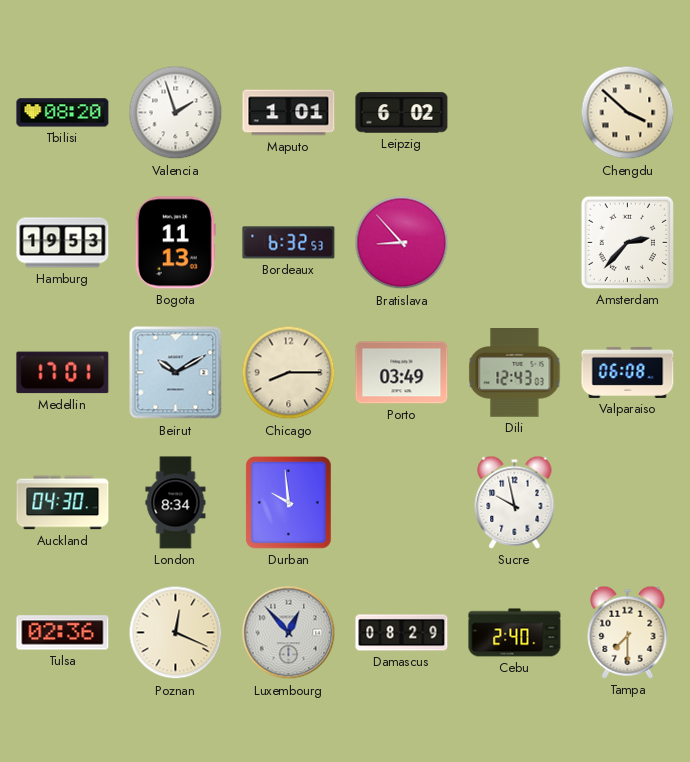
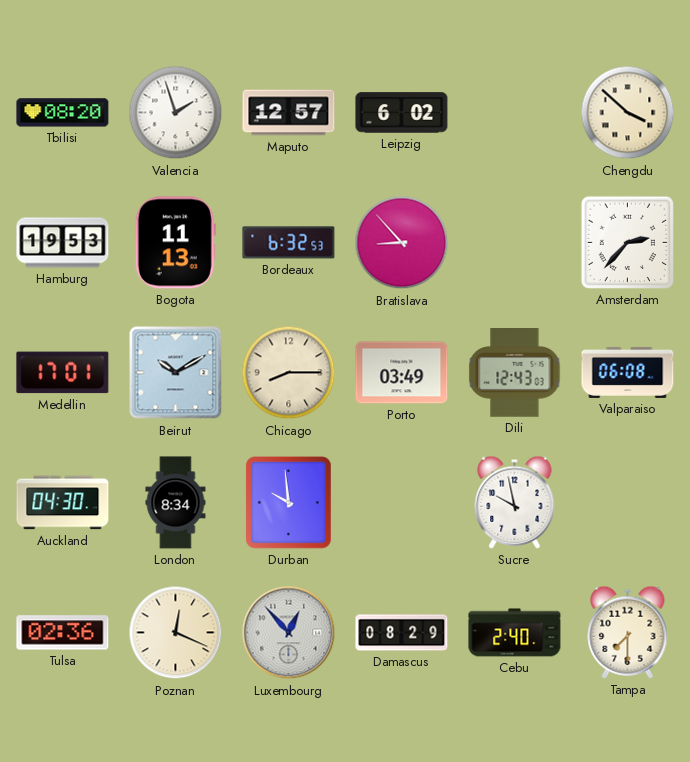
Maputo: 1:01 -> 12:57 (289, 113)
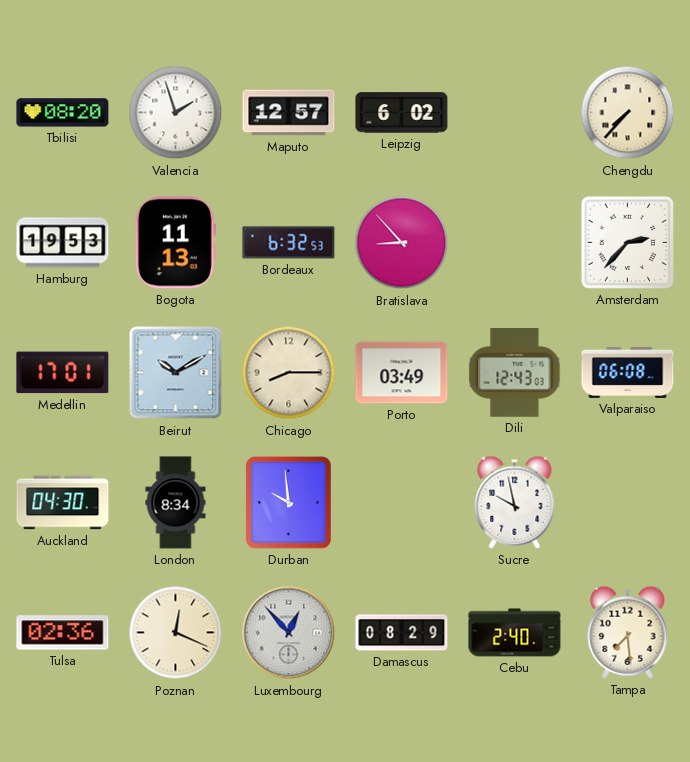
Chengdu: 3:52 -> 7:37 (628, 113)
Tampa: 7:30 -> 7:29 (628, 632)
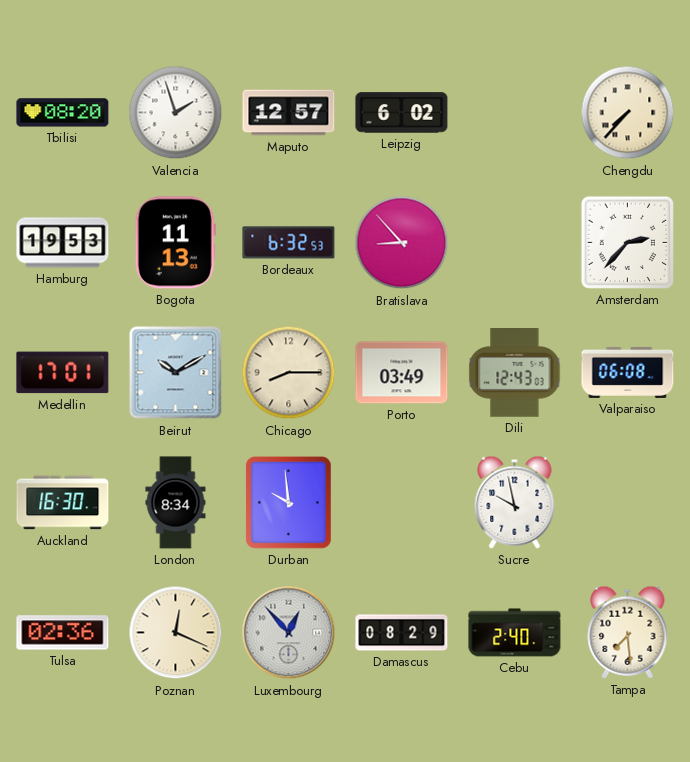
Auckland: 04:30 -> 16:30 (63, 503)
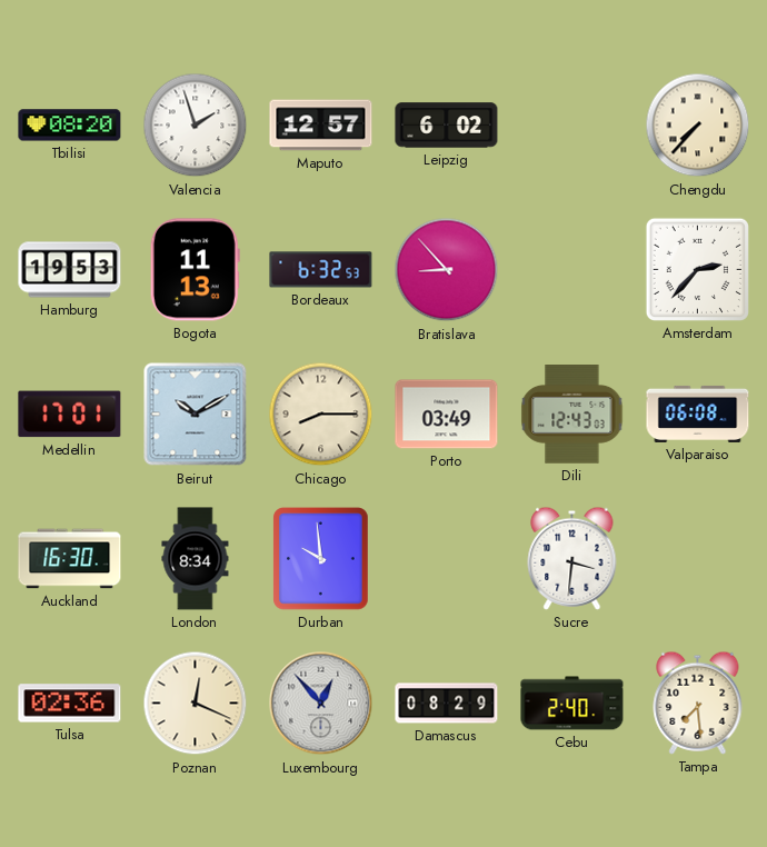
Sucre: 9:58 -> 3:31 (572, 558)
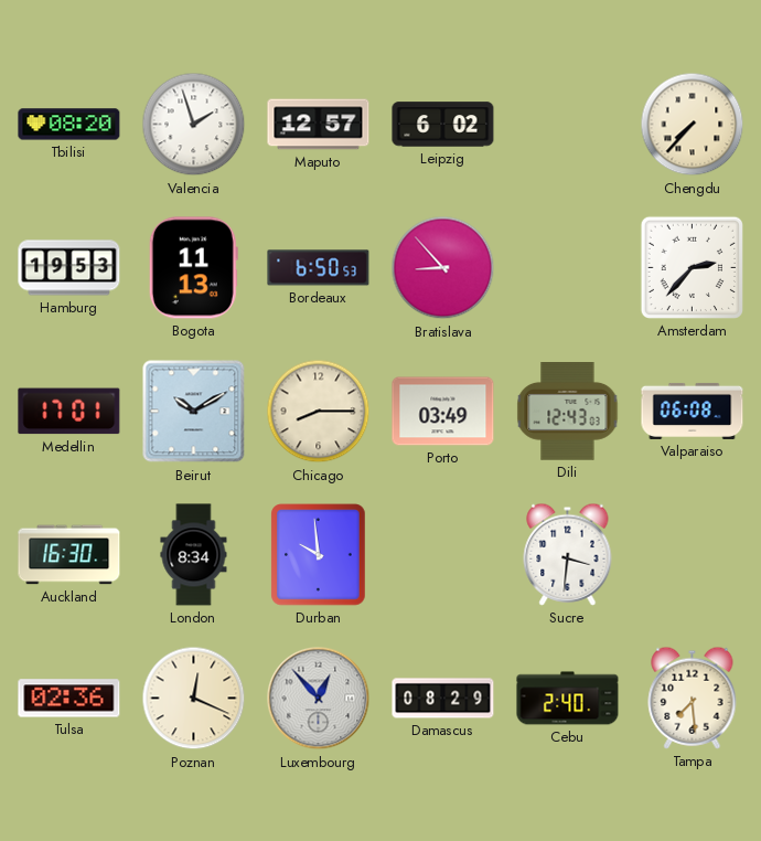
Bordeaux: 6:32 -> 6:50 (319, 268)
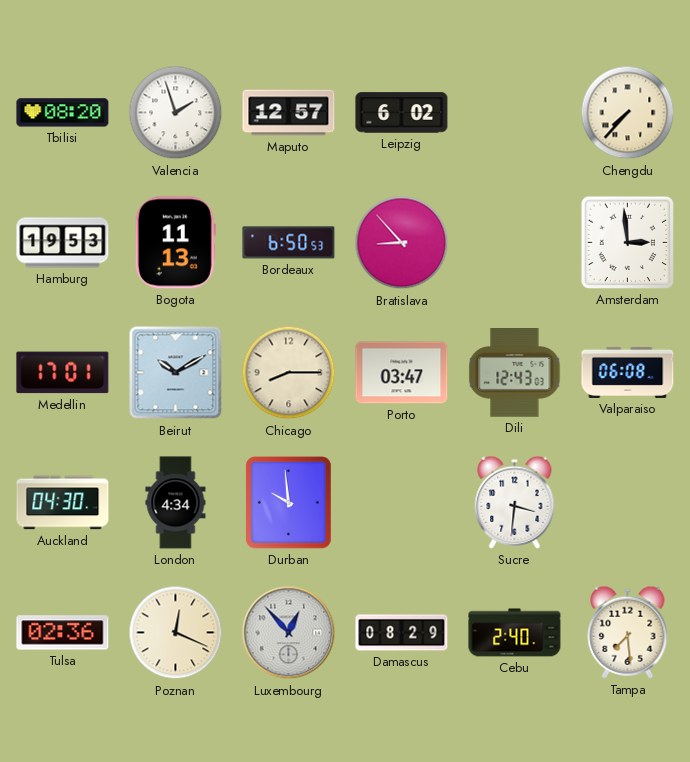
Amsterdam: 2:37 -> 2:59 (627, 242)
Porto: 03:49 -> 03:47 (402, 373)
Auckland: 16:30 -> 04:30 (63, 503)
London: 8:34 -> 4:34 (176, 503)
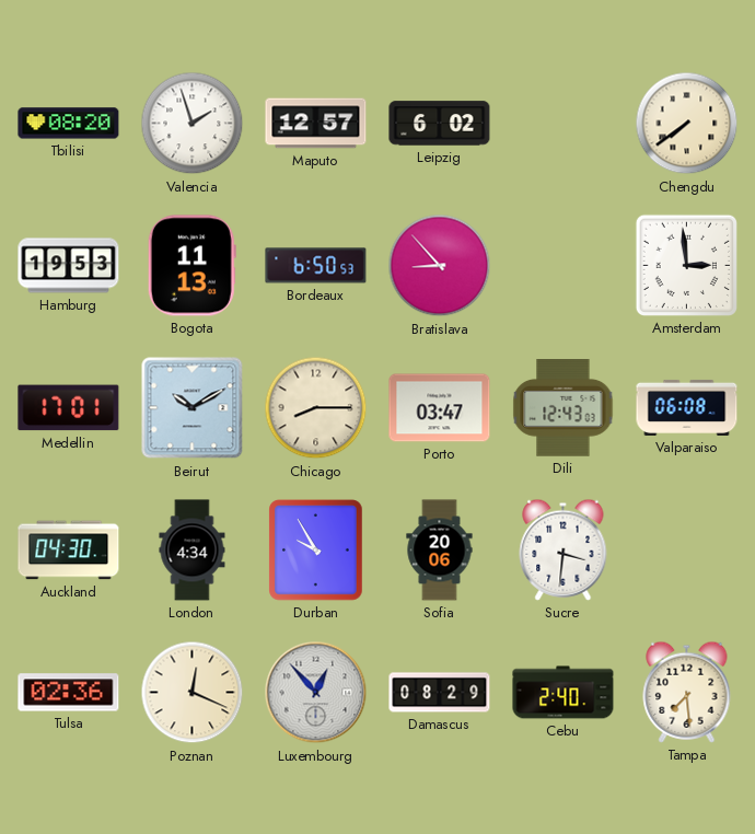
Chengdu: 7:37 -> 7:39 (687, 124)
Durban: 9:59 -> 9:55 (316, 551)
Sofia: none -> 20:06 (440, 551)
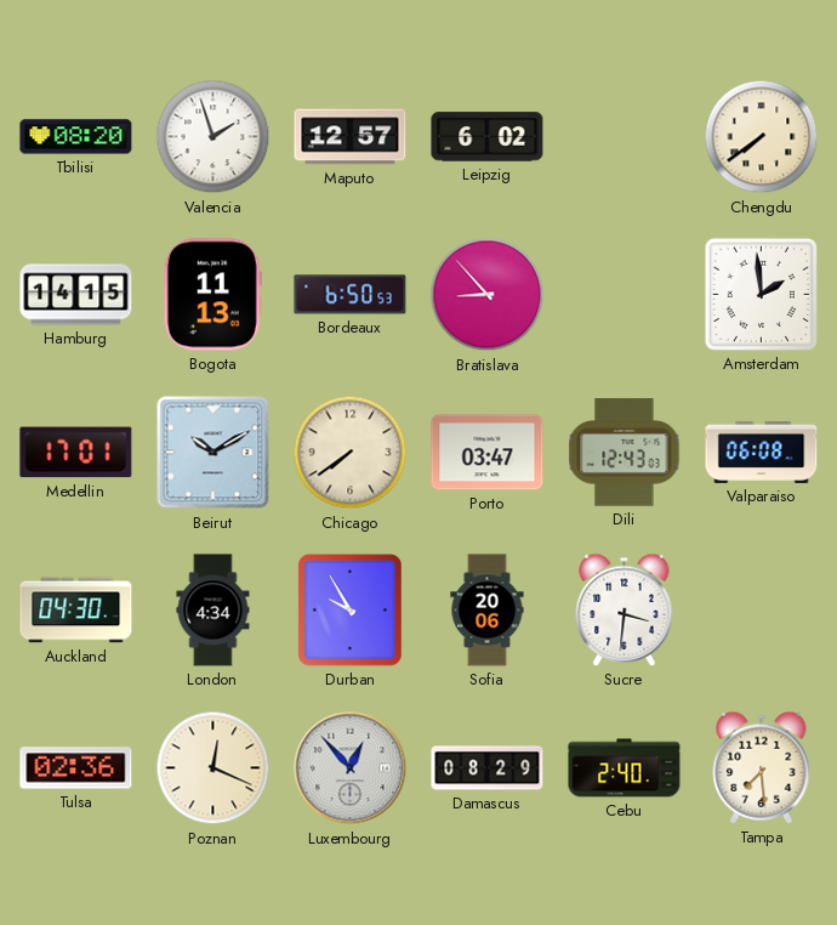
Hamburg: 19:53 -> 14:15 (76, 295)
Amsterdam: 2:59 -> 1:59 (761, 294)
Chicago: 8:15 -> 7:39 (351, 453)
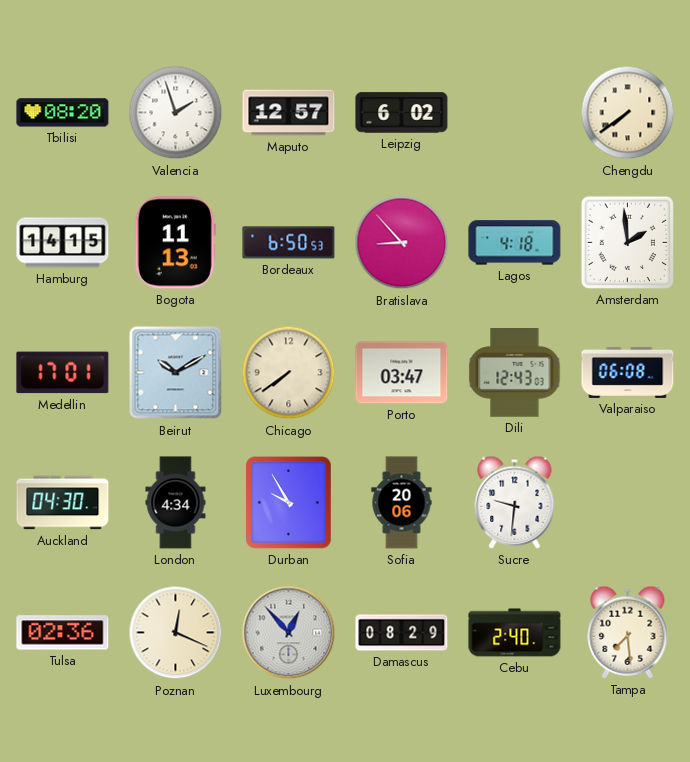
Lagos: none -> 4:18 (515, 243)
Sucre: 3:31 -> 9:31 (515, 502)
